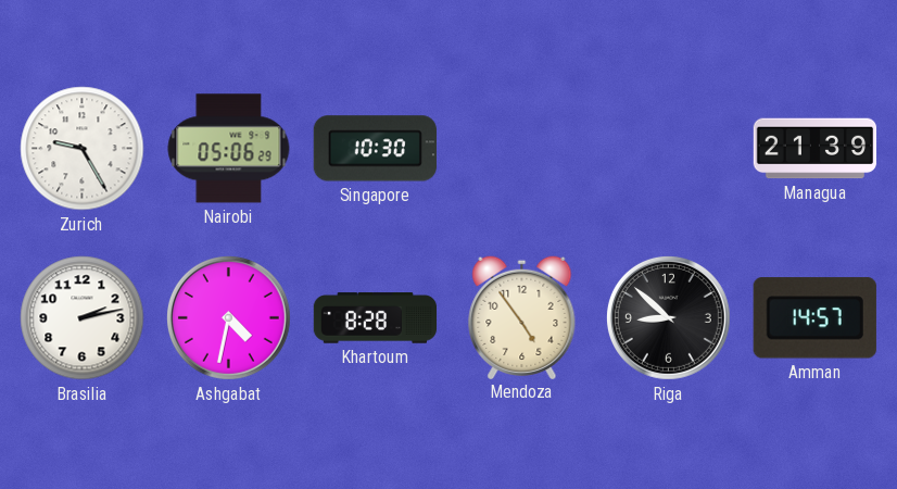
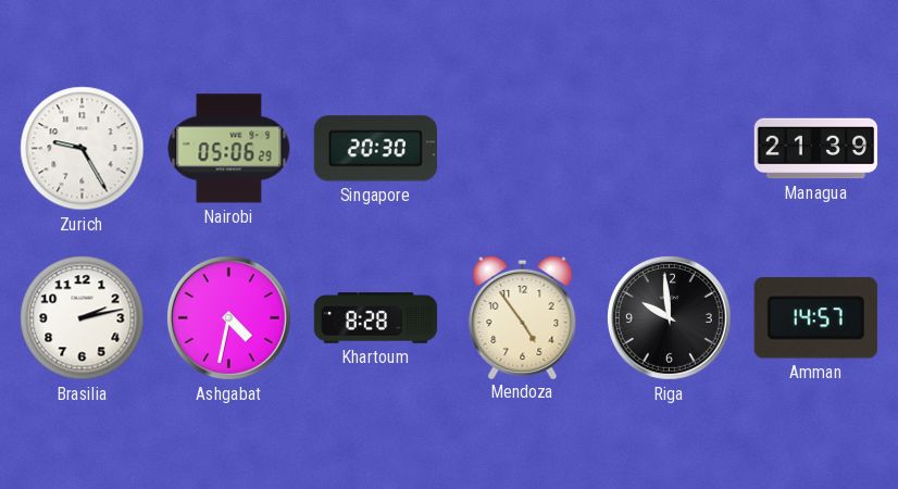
Singapore: 10:30 -> 20:30 (375, 149)
Riga: 8:52 -> 9:59 (669, 317)
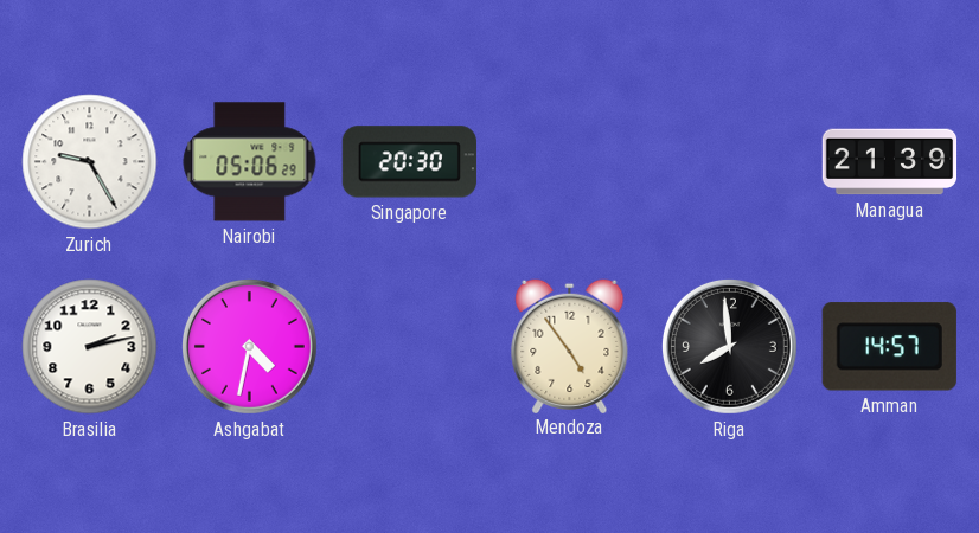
Khartoum: 8:28 -> none (376, 318)
Riga: 9:59 -> 7:59 (729, 346)
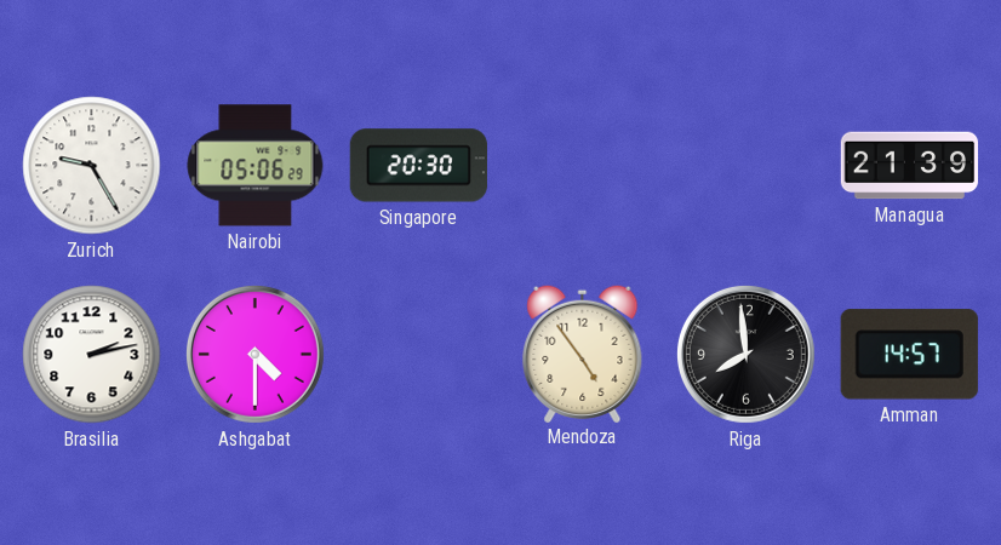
Ashgabat: 4:32 -> 4:30 (254, 354)
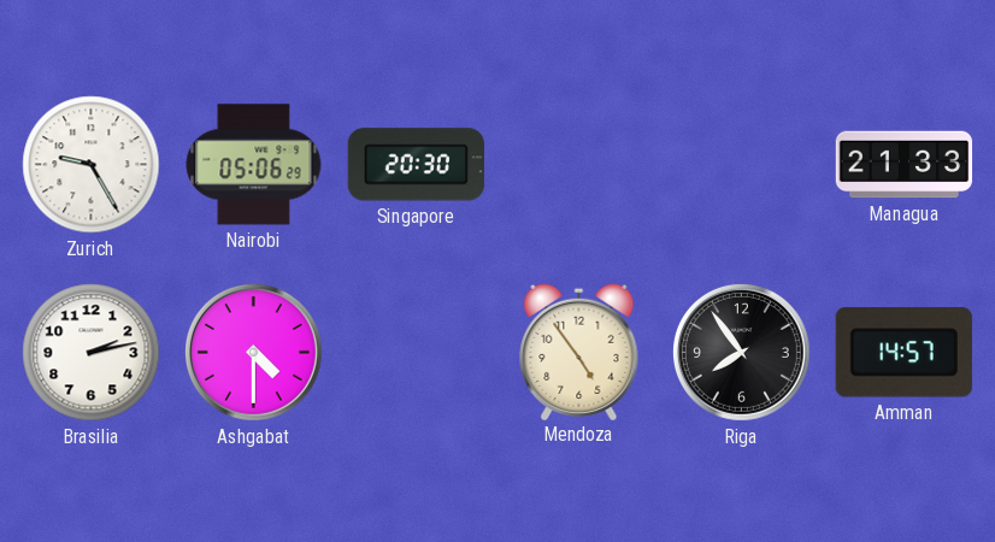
Managua: 21:39 -> 21:33 (905, 165)
Riga: 7:59 -> 7:54 (741, 352)
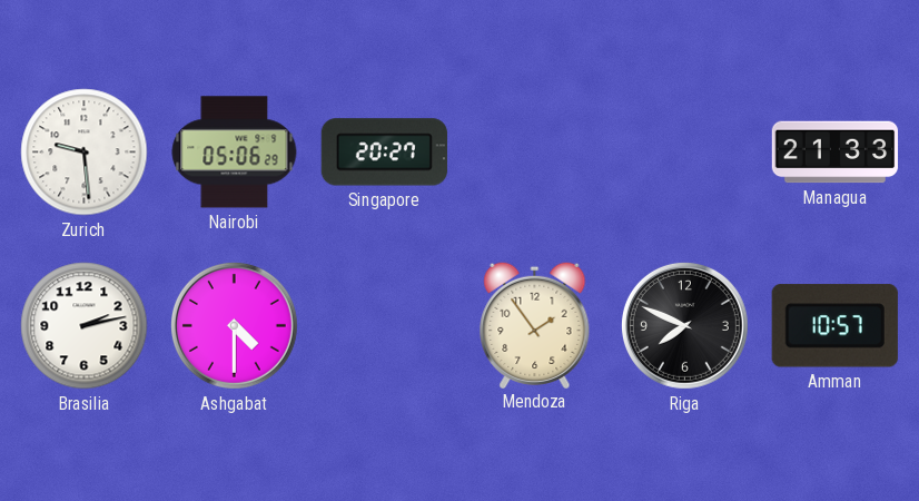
Zurich: 9:25 -> 9:29 (85, 153)
Singapore: 20:30 -> 20:27 (384, 153)
Mendoza: 4:54 -> 1:54 (535, 324)
Riga: 7:54 -> 7:49 (684, 325)
Amman: 14:57 -> 10:57 (834, 326)
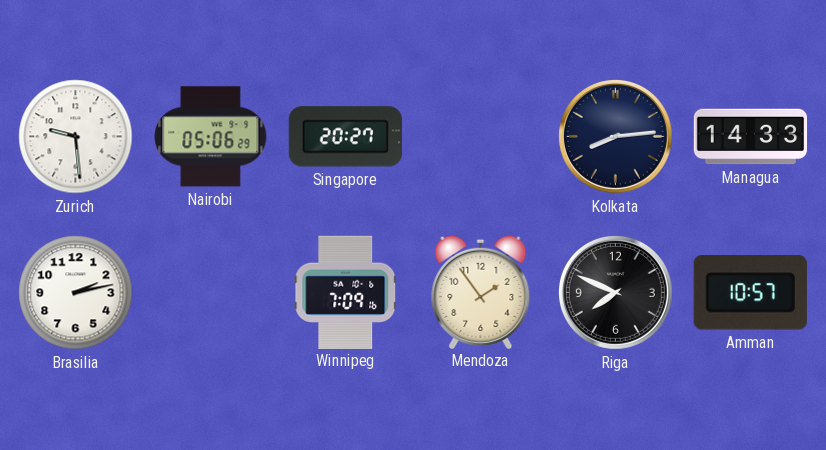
Kolkata: none -> 8:14 (615, 136)
Managua: 21:33 -> 14:33 (751, 137)
Ashgabat: 4:30 -> none (234, 325)
Winnipeg: none -> 7:09 (346, 292)
